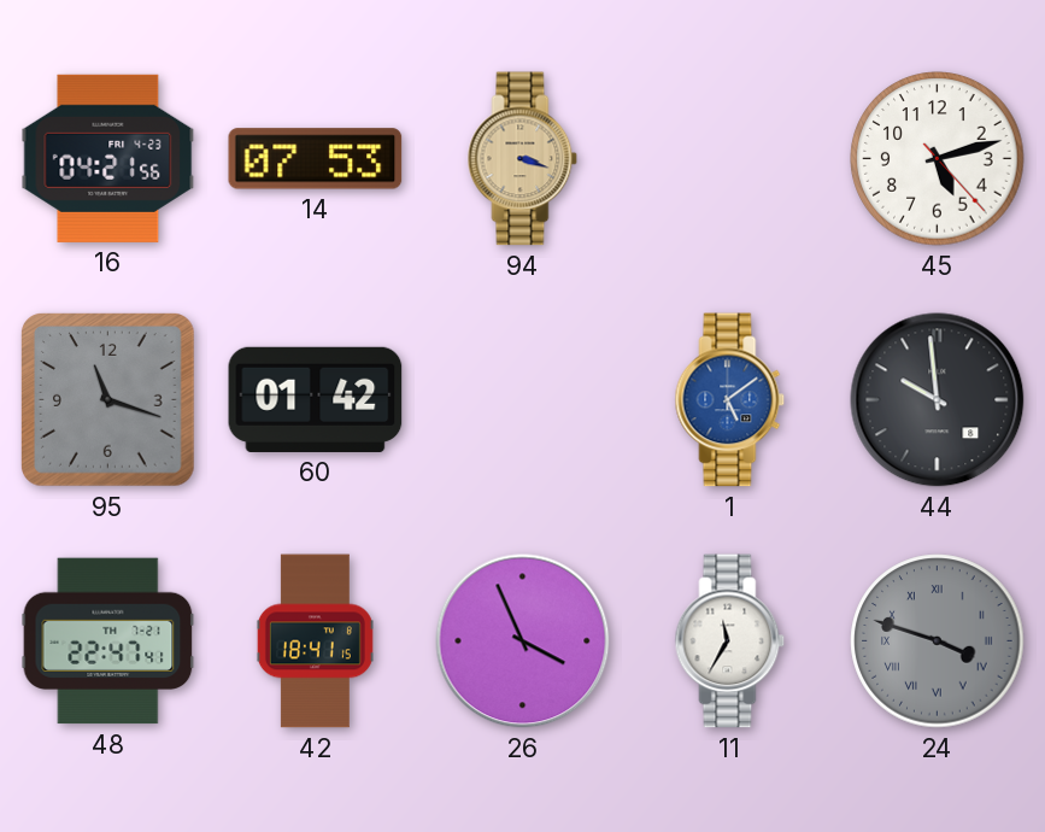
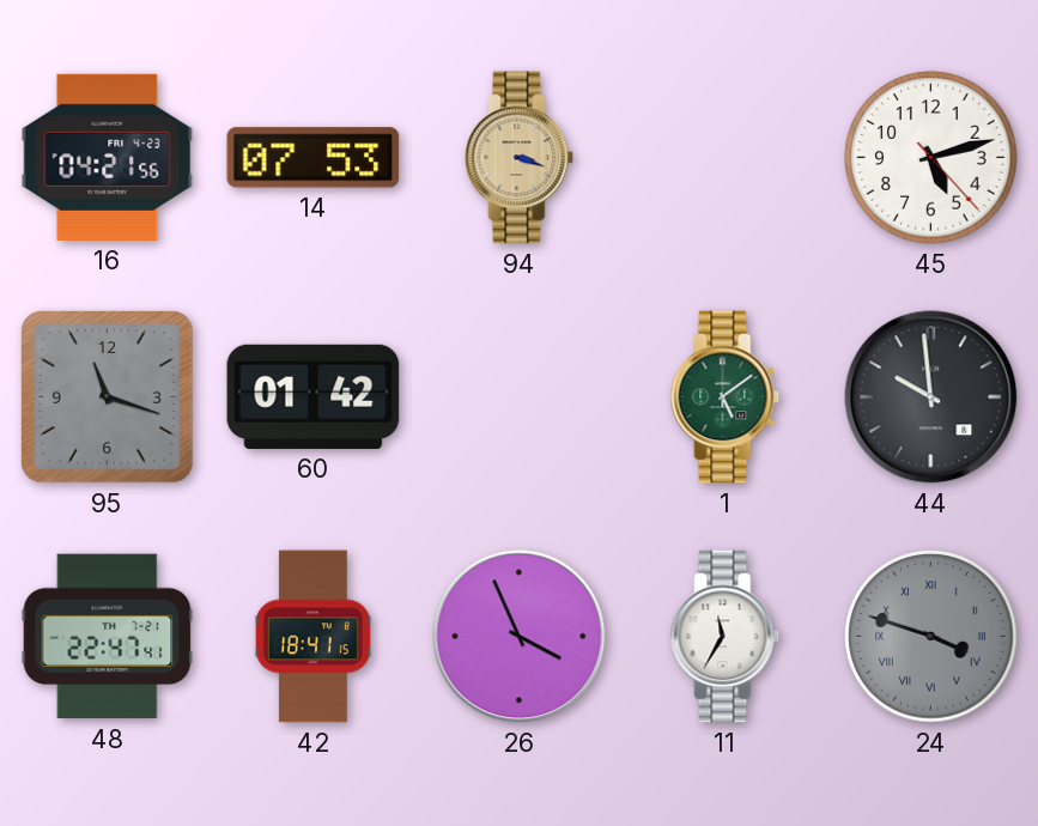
1 dial: blue -> green (726, 397)
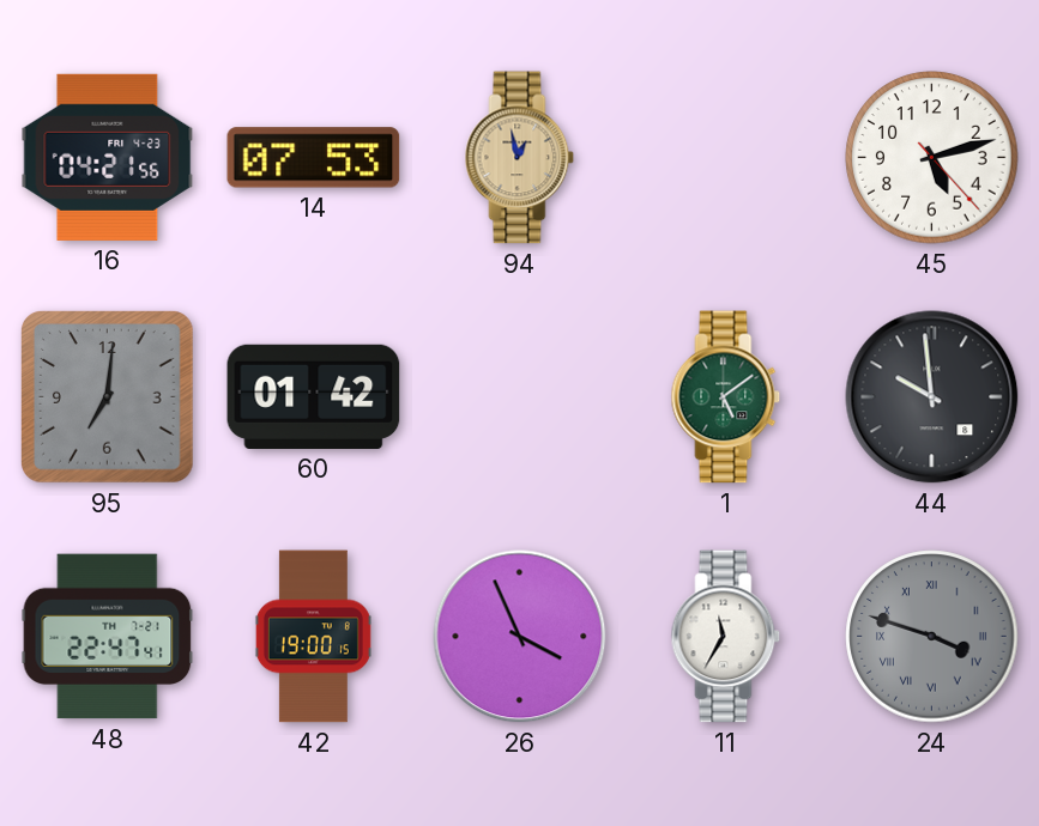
94: 3:18 -> 12:58 (520, 158)
95: 11:18 -> 7:01 (108, 397)
42: 18:41 -> 19:00 (313, 637)
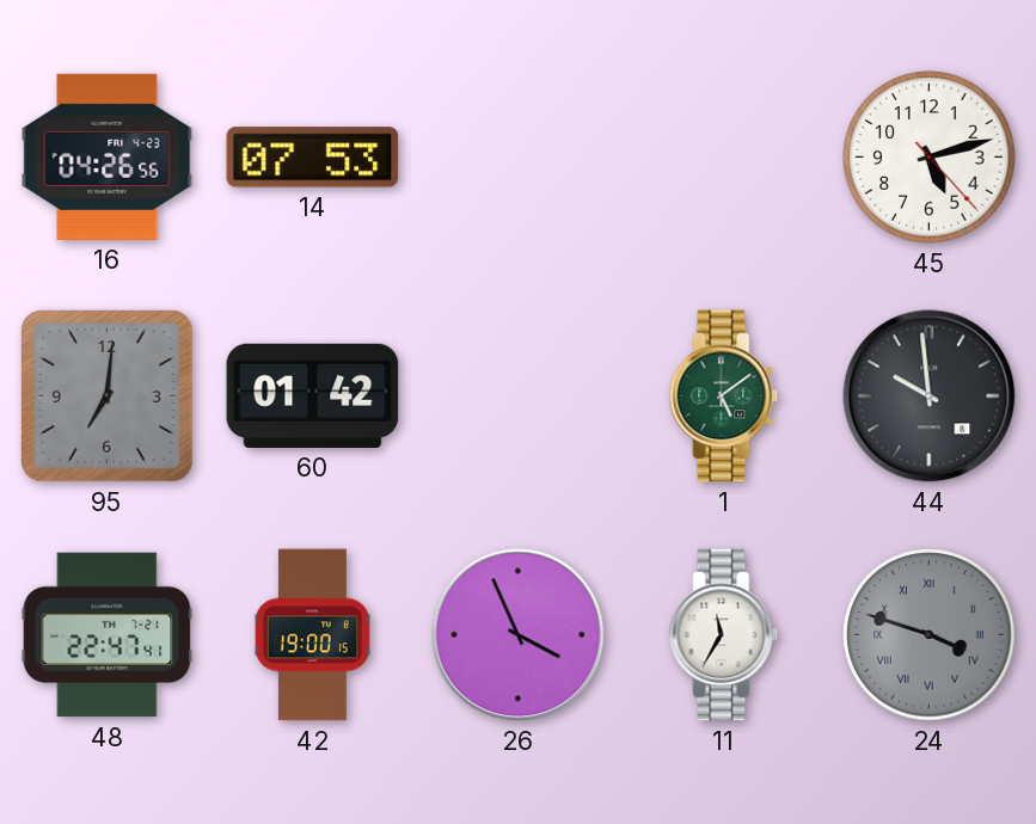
16: 04:21 -> 04:26 (108, 156)
94: 12:58 -> none (520, 158)
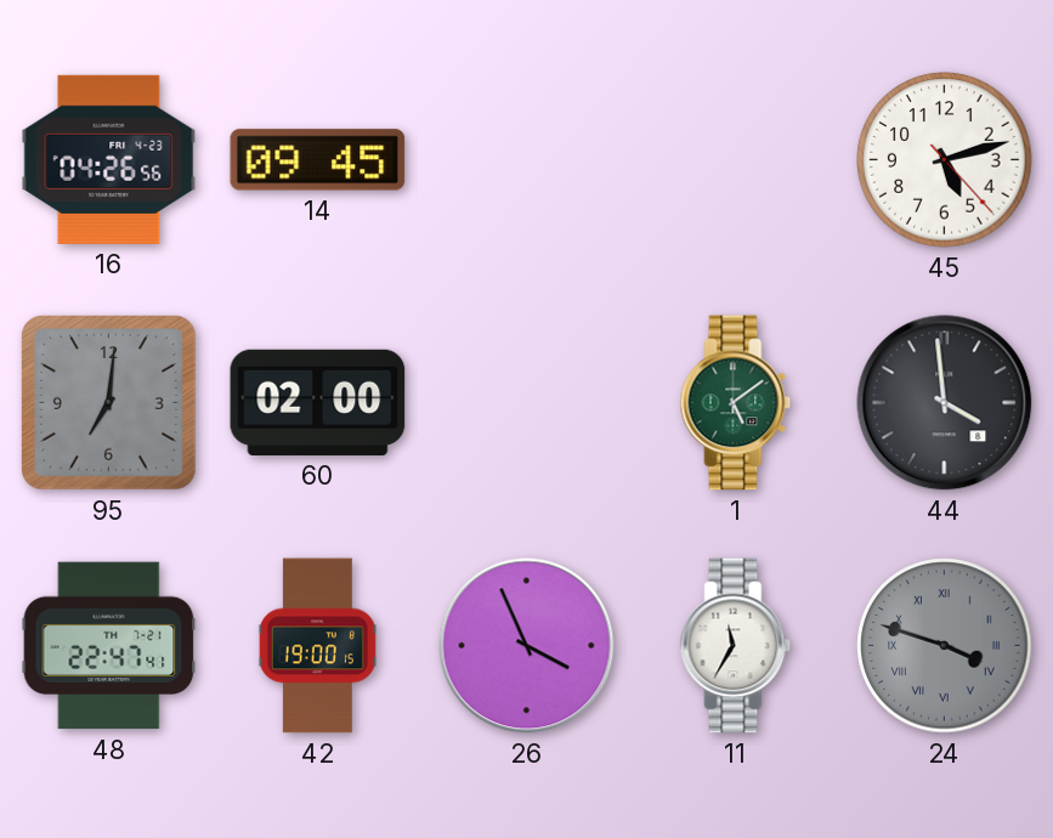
14: 07:53 -> 09:45 (318, 160)
60: 01:42 -> 02:00 (318, 402)
44: 9:59 -> 3:59 (945, 403)
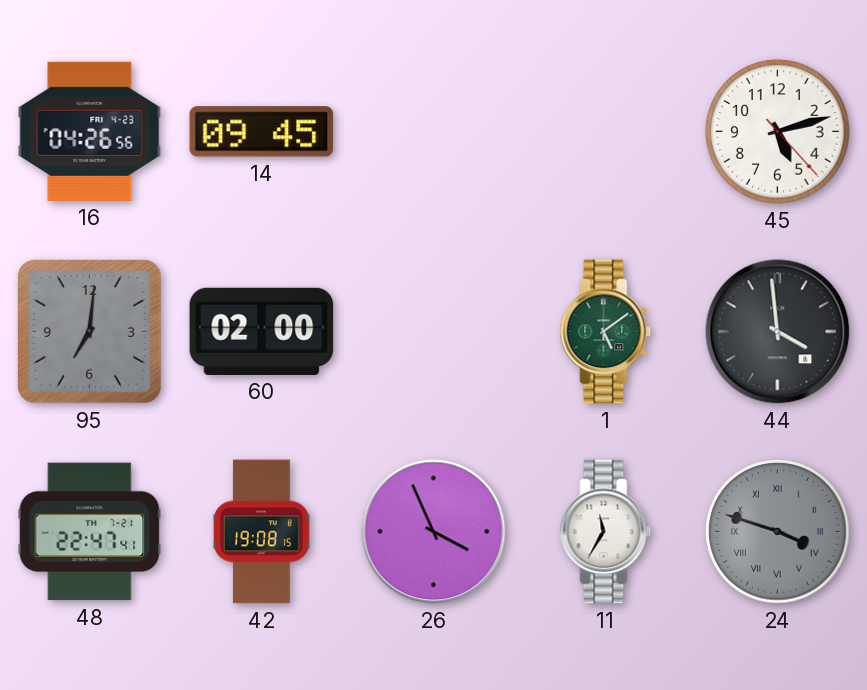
42: 19:00 -> 19:08 (261, 532)
